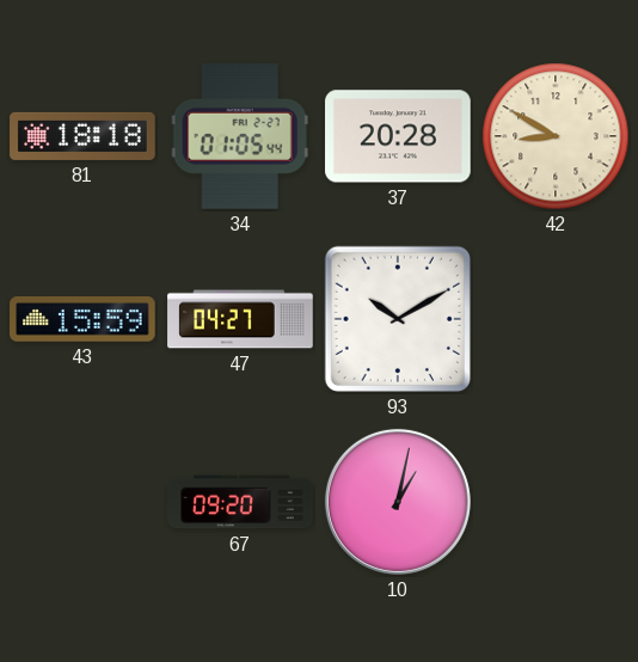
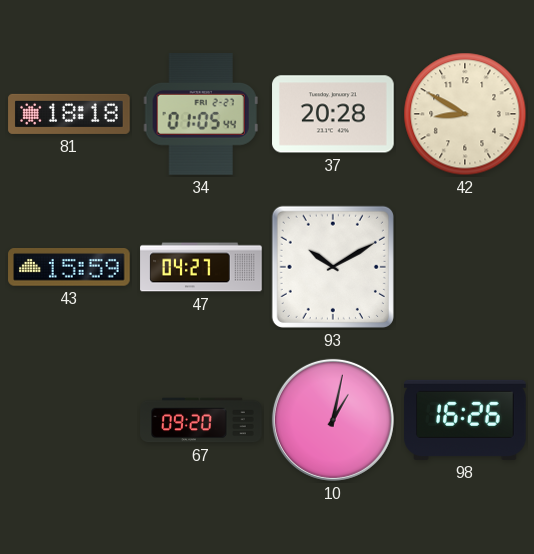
98: none -> 16:26 (465, 420)
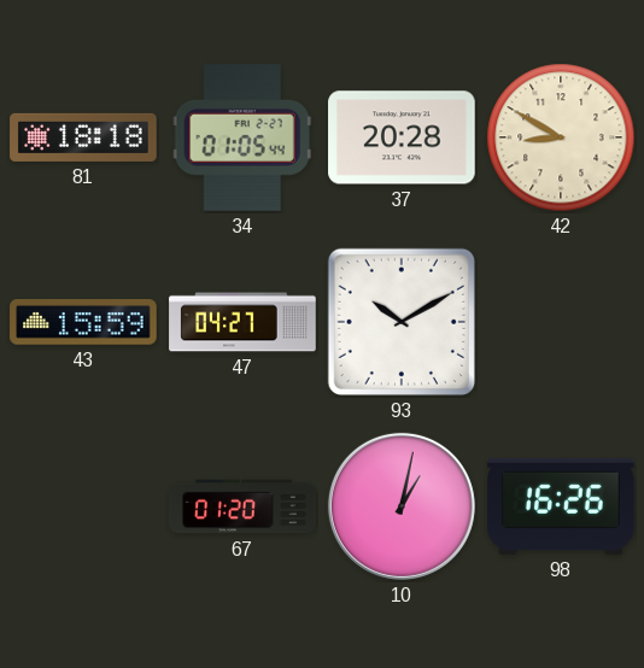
67: 09:20 -> 01:20 (242, 506)
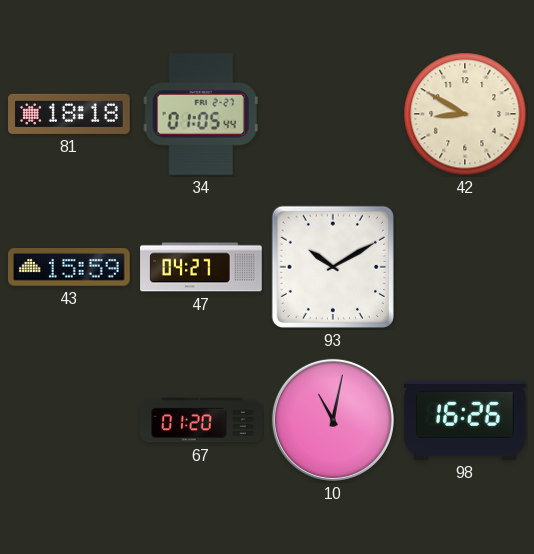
37: 20:28 -> none (402, 137)
10: 1:02 -> 11:02 (333, 420)
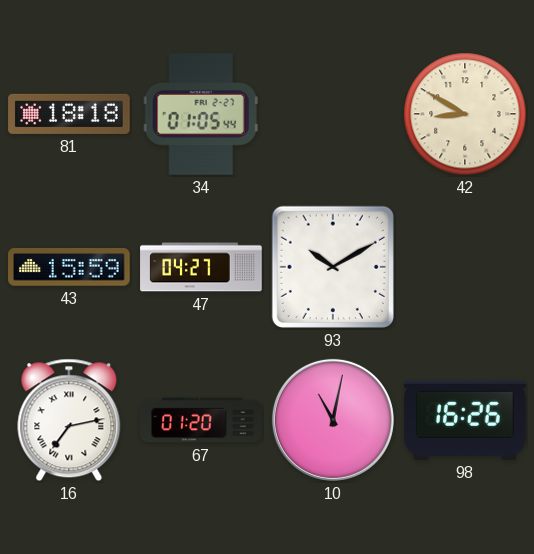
16: none -> 7:13 (69, 420)
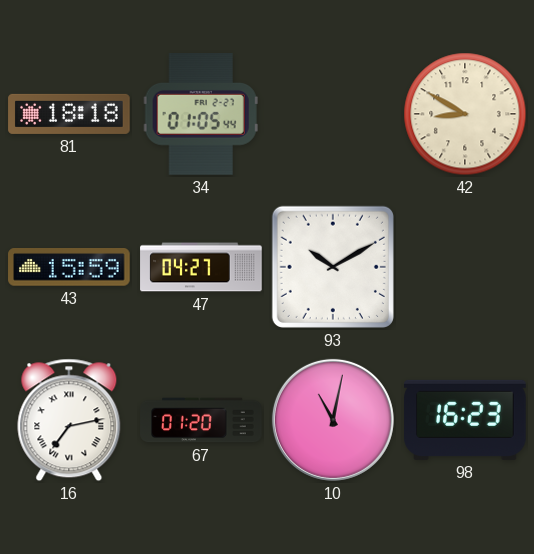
98: 16:26 -> 16:23 (465, 420)
